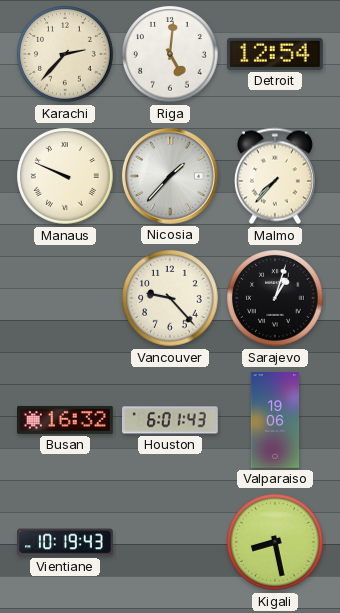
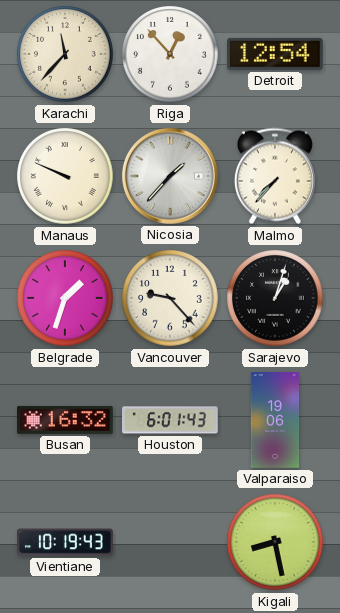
Karachi: 2:37 -> 11:37 (65, 54)
Riga: 5:01 -> 12:53 (170, 54)
Belgrade: none -> 1:33 (65, 298)
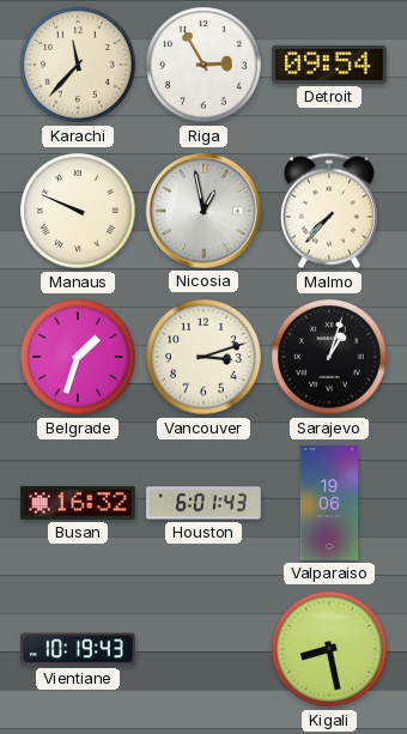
Riga: 12:53 -> 2:55 (203, 65)
Detroit: 12:54 -> 09:54 (330, 65)
Nicosia: 1:37 -> 12:58 (203, 211)
Vancouver: 9:23 -> 3:12 (203, 357)
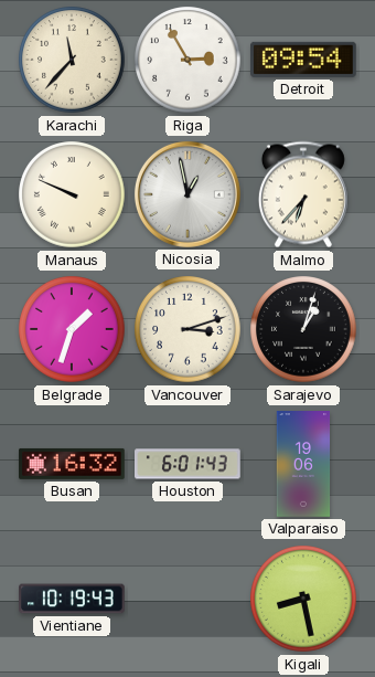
Malmo: 7:37 -> 6:37 (303, 194)
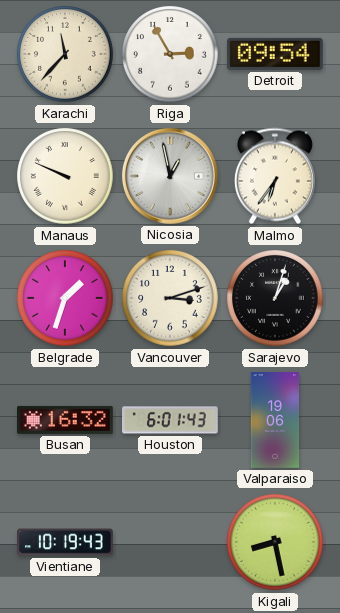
Malmo: 6:37 -> 6:36 (275, 176)
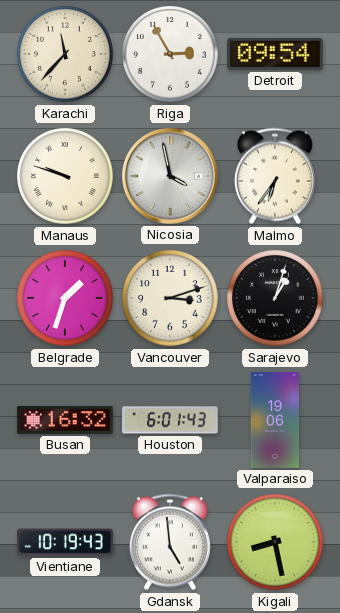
Manaus: 9:49 -> 9:48 (65, 176)
Nicosia: 12:58 -> 3:58 (170, 176)
Gdansk: none -> 4:59 (170, 542)
